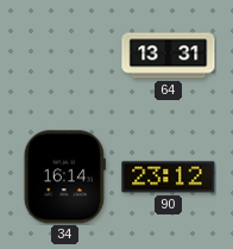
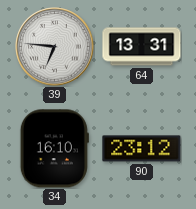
39: none -> 6:46 (55, 47)
34: 16:14 -> 16:10 (54, 149)
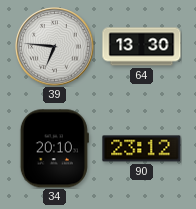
64: 13:31 -> 13:30 (142, 47)
34: 16:10 -> 20:10 (54, 149)
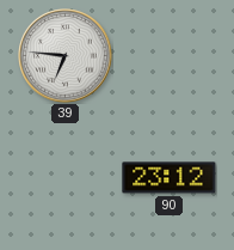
64: 13:30 -> none (142, 47)
34: 20:10 -> none (54, 149)
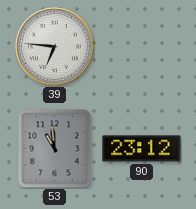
53: none -> 10:59 (55, 149)
